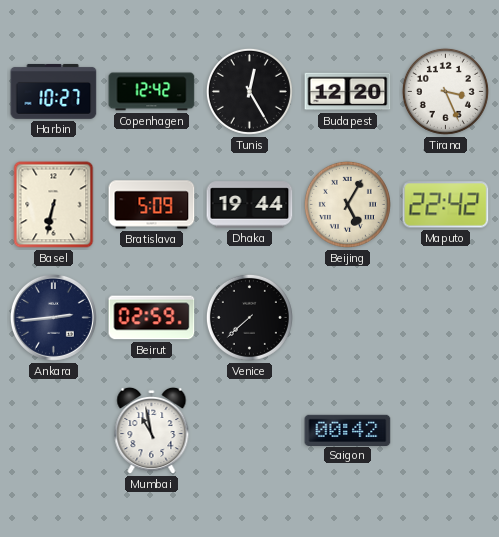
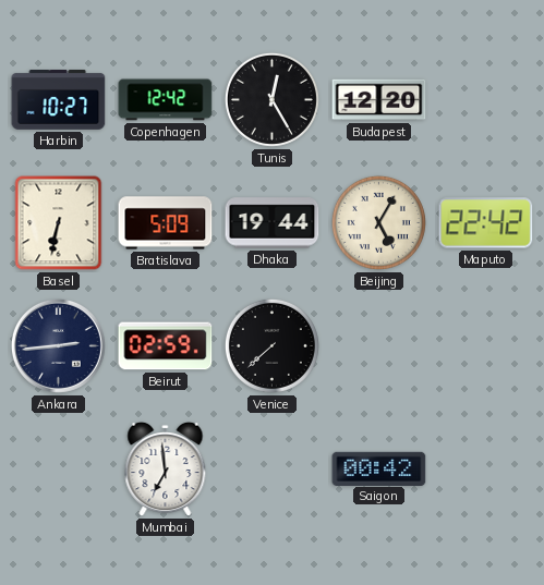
Tirana: 3:26 -> none (445, 91)
Mumbai: 10:58 -> 6:59 (166, 470)
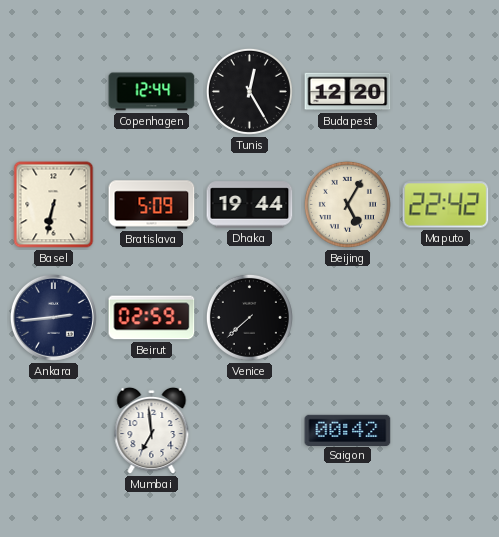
Harbin: 10:27 -> none (59, 99)
Copenhagen: 12:42 -> 12:44 (152, 92)
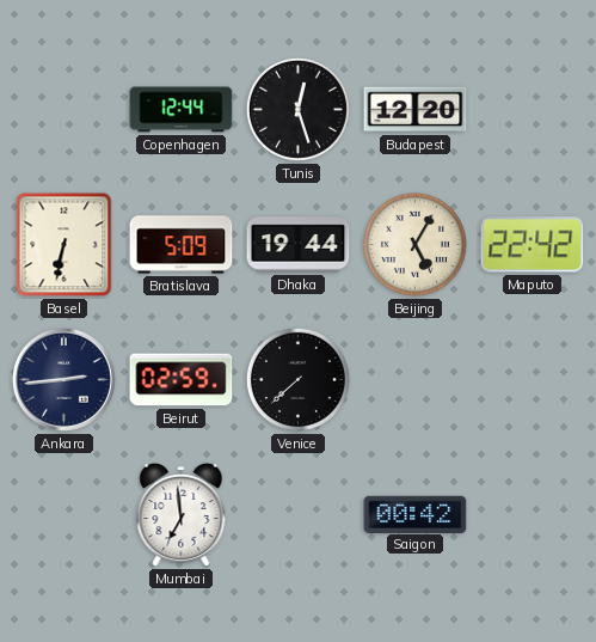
Tunis: 12:25 -> 12:27 (297, 109)
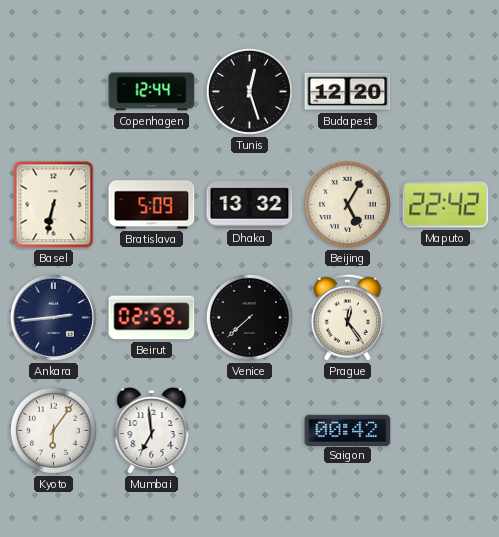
Dhaka: 19:44 -> 13:32 (250, 205)
Prague: none -> 12:24 (347, 317)
Kyoto: none -> 6:06 (53, 430)
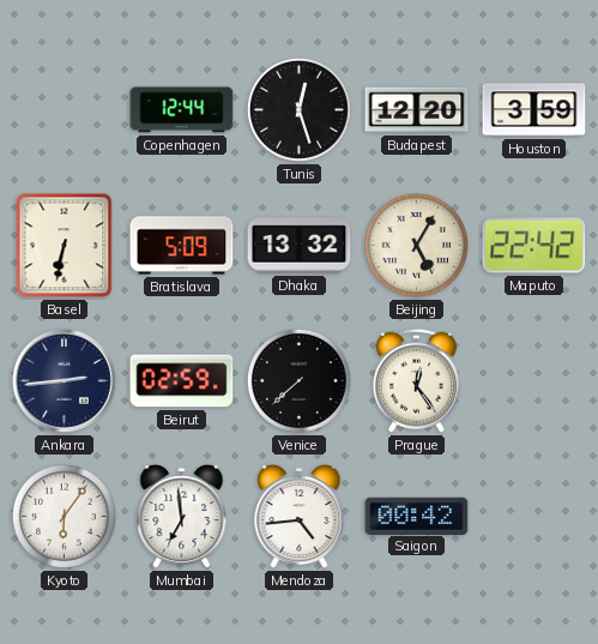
Houston: none -> 3:59 (534, 110)
Mendoza: none -> 4:44 (300, 517)
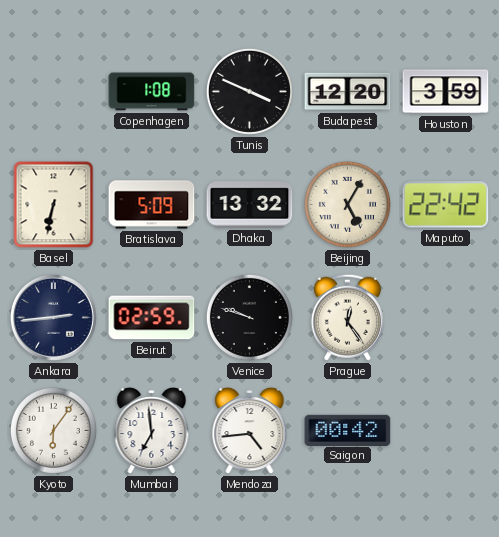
Copenhagen: 12:44 -> 1:08 (152, 92)
Tunis: 12:27 -> 3:49 (249, 91)
Venice: 7:38 -> 9:48 (249, 317)
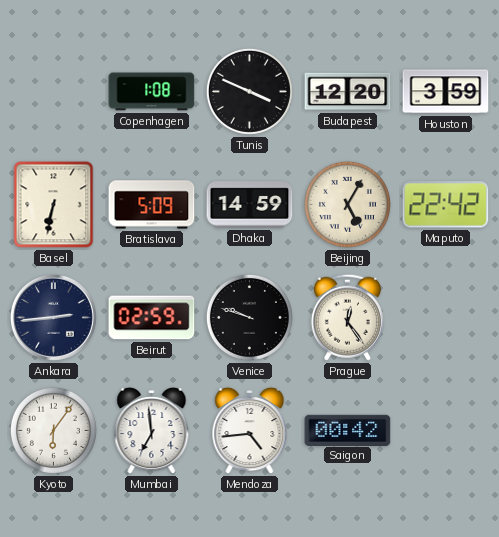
Dhaka: 13:32 -> 14:59 (250, 205)
